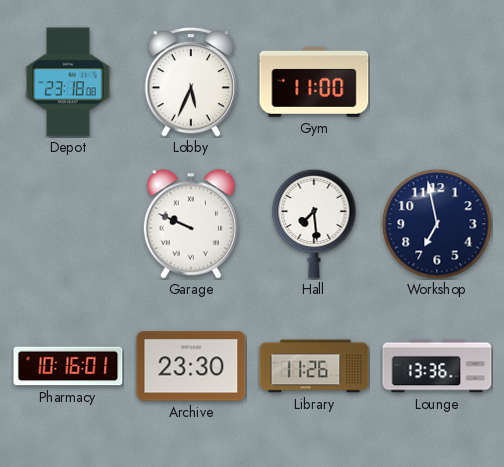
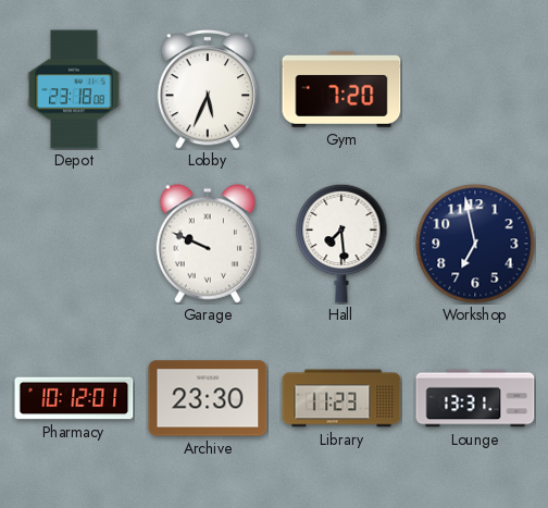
Gym: 11:00 -> 7:20 (341, 89)
Pharmacy: 10:16 -> 10:12 (74, 398)
Library: 11:26 -> 11:23 (341, 398)
Lounge: 13:36 -> 13:31 (475, 398)
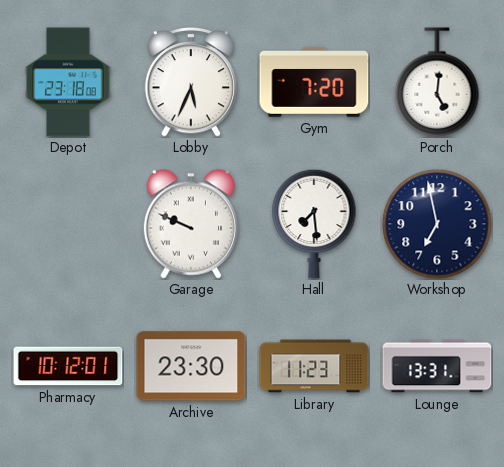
Porch: none -> 5:01 (437, 82)
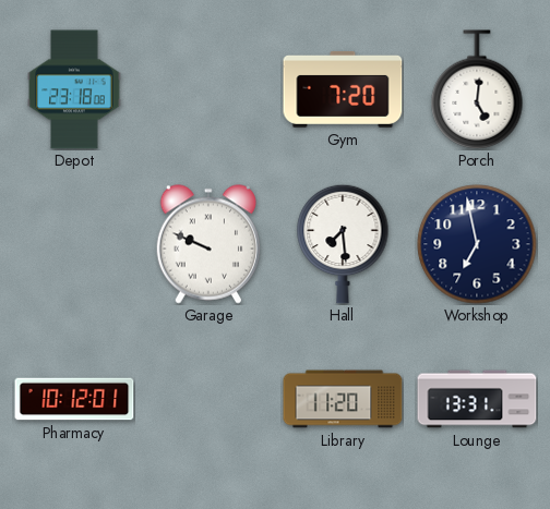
Lobby: 5:34 -> none (191, 82)
Archive: 23:30 -> none (191, 366)
Library: 11:23 -> 11:20 (343, 399)
